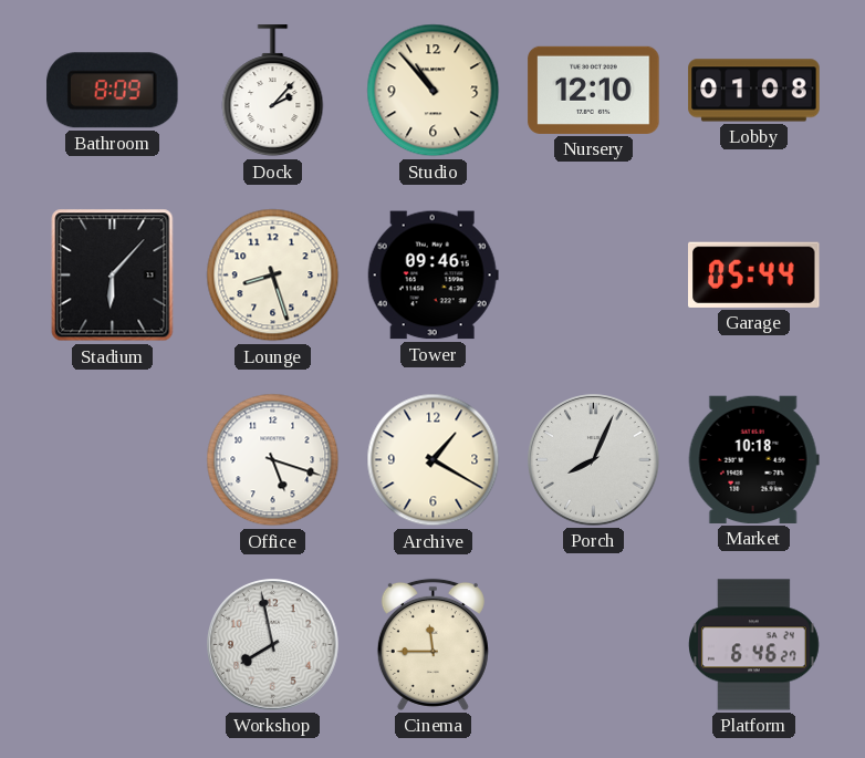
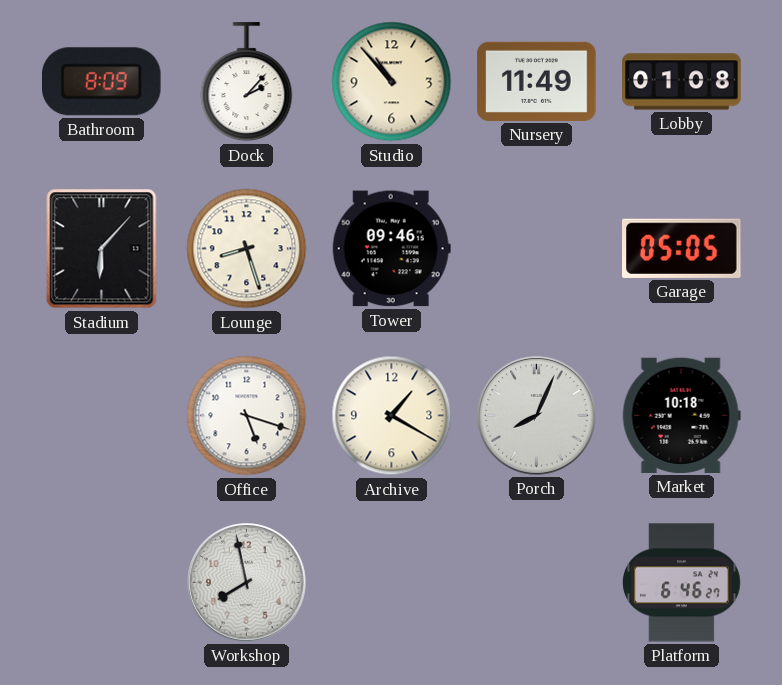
Nursery: 12:10 -> 11:49 (537, 81)
Garage: 05:44 -> 05:05 (682, 248)
Cinema: 11:45 -> none (433, 644)
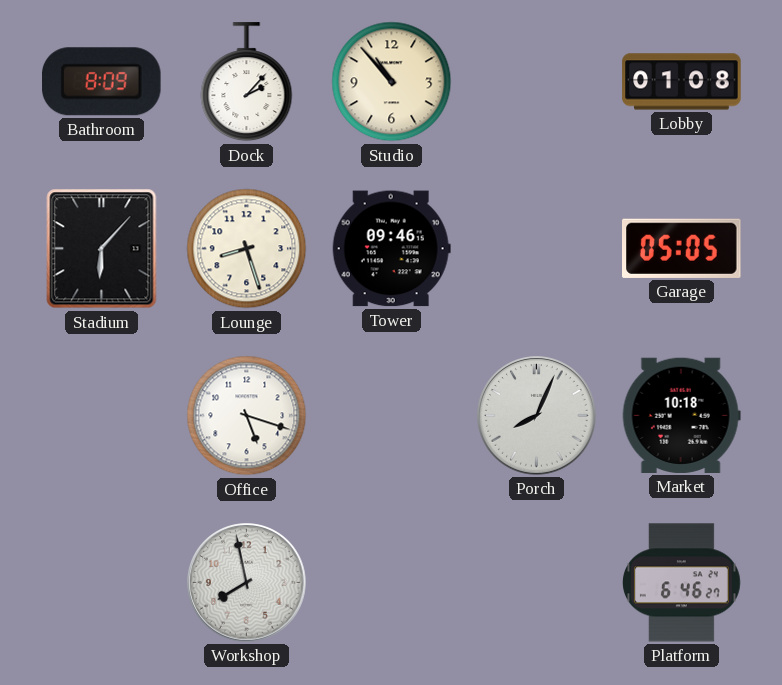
Nursery: 11:49 -> none (537, 81)
Archive: 1:20 -> none (392, 416)
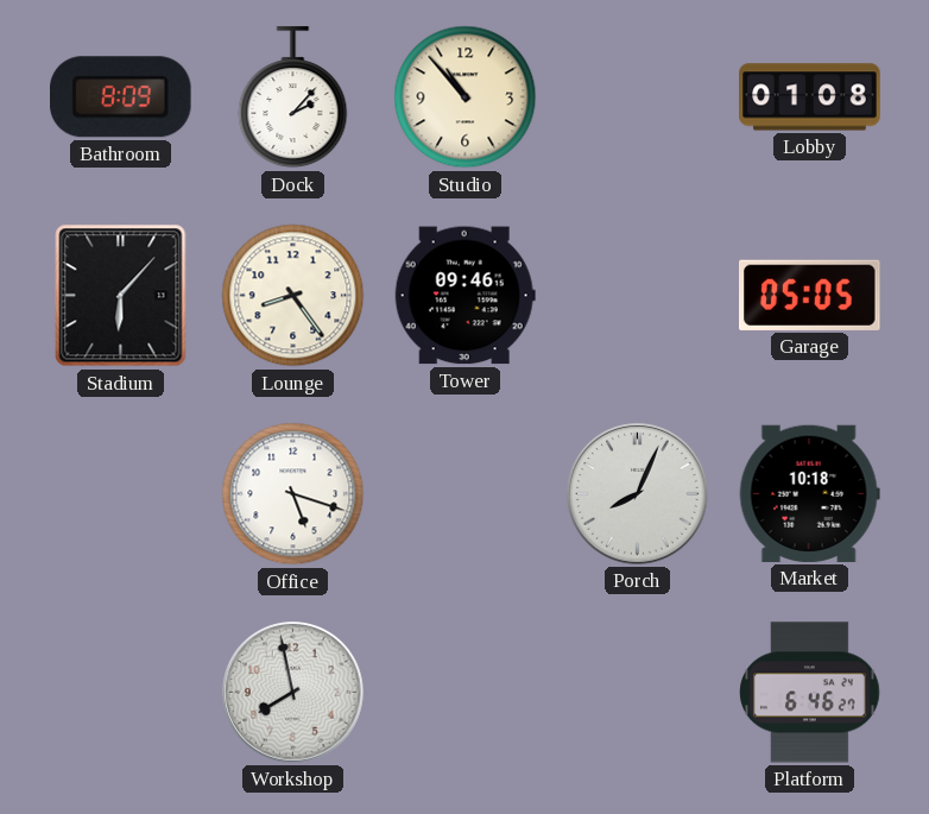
Lounge: 8:27 -> 8:24 (293, 296)
